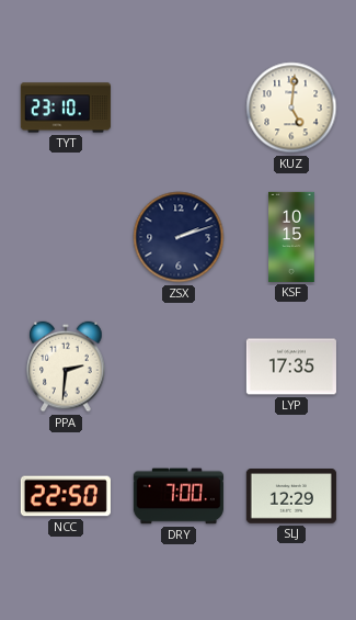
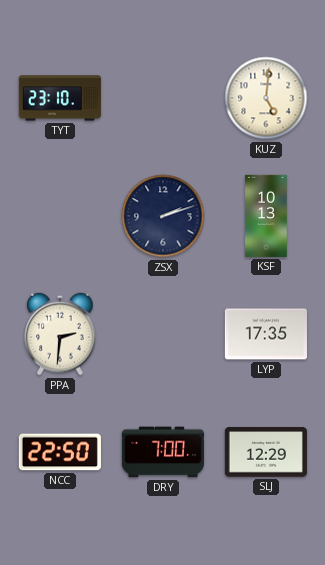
KSF: 10:15 -> 10:13 (266, 216)
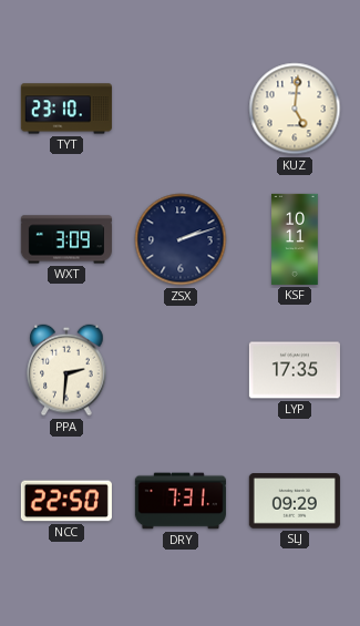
WXT: none -> 3:09 (66, 239)
KSF: 10:13 -> 10:11 (295, 239)
DRY: 7:00 -> 7:31 (181, 501)
SLJ: 12:29 -> 09:29 (295, 501)
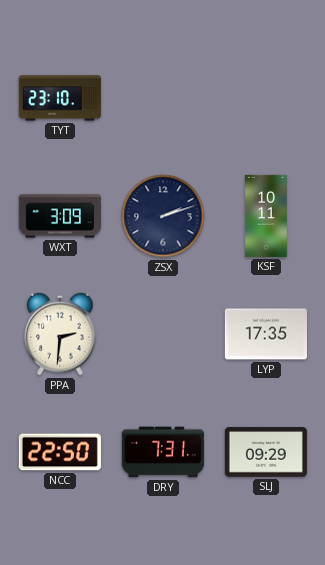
KUZ: 5:01 -> none (295, 109)
